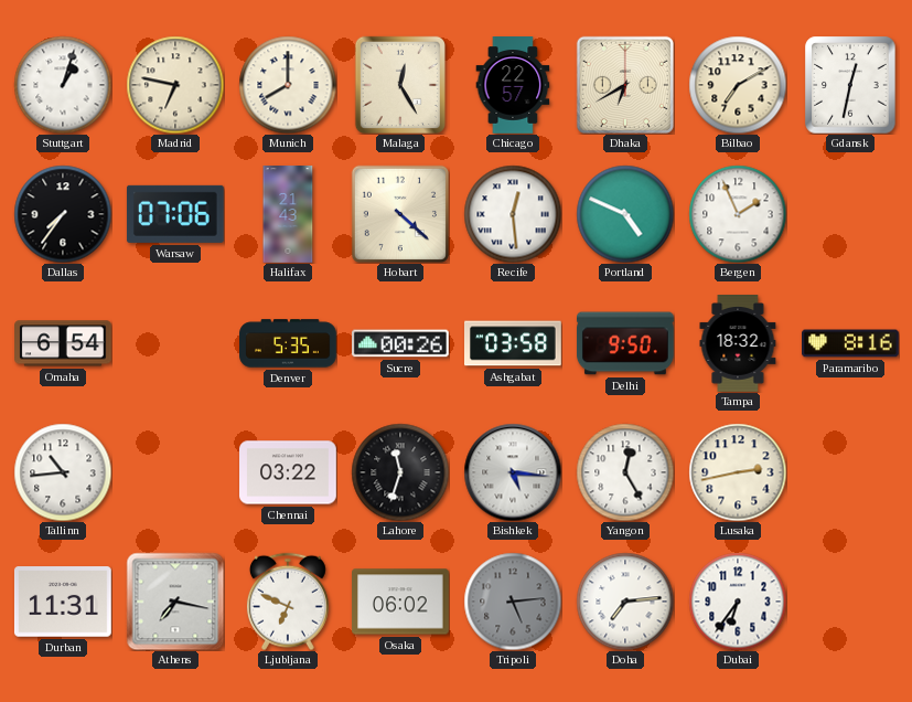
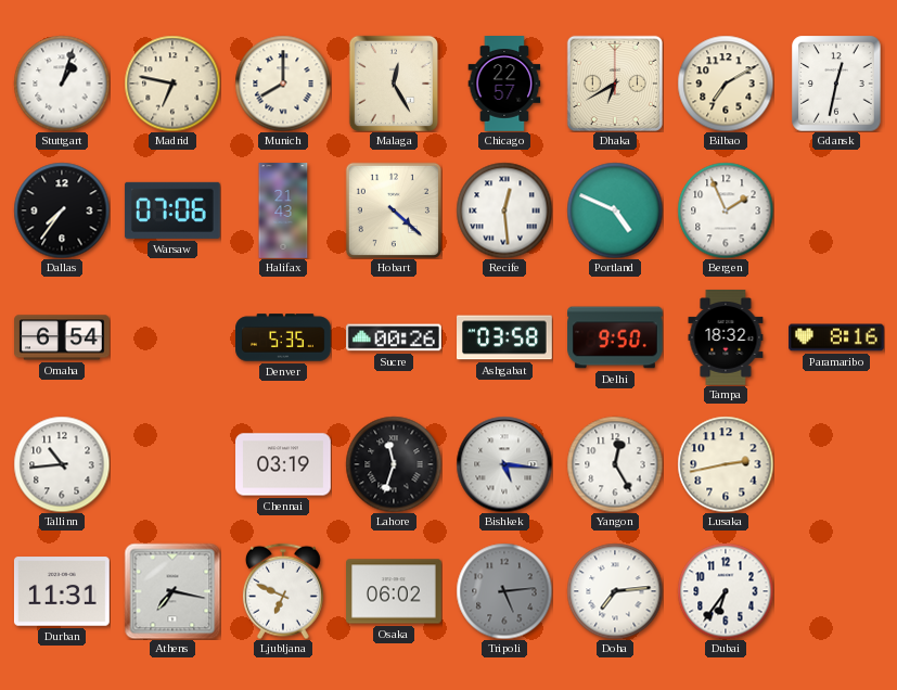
Chennai: 03:22 -> 03:19 (284, 464)
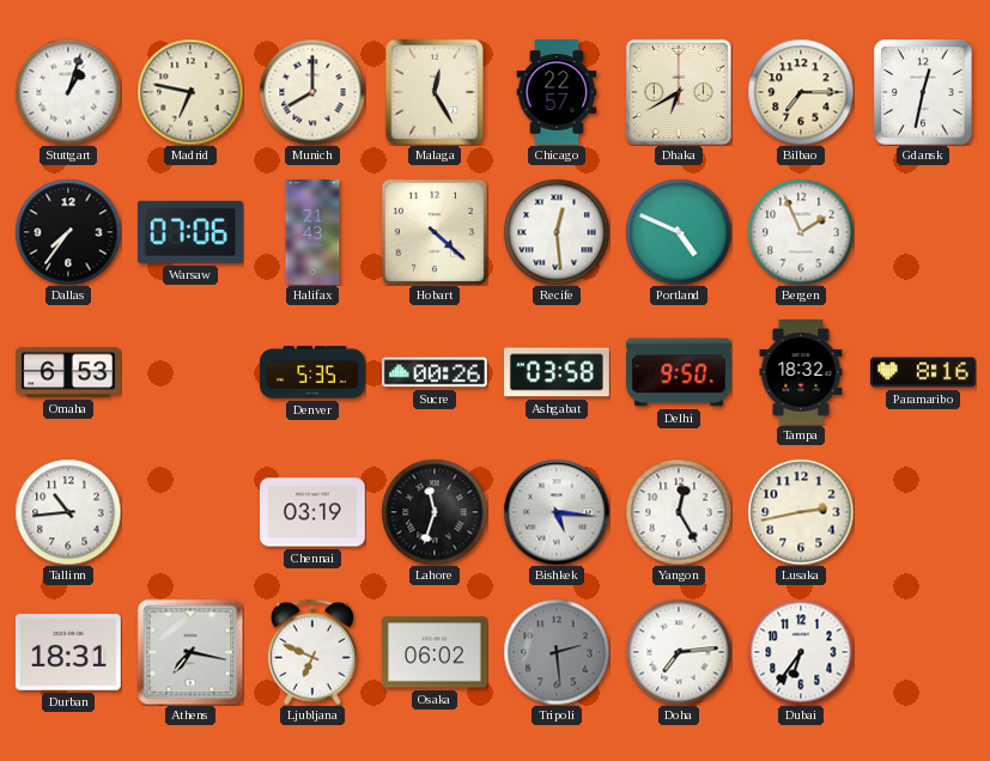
Bilbao: 7:10 -> 7:15 (801, 92)
Omaha: 6:54 -> 6:53 (69, 372)
Durban: 11:31 -> 18:31 (68, 652)
Tripoli: 5:14 -> 2:29 (557, 652)
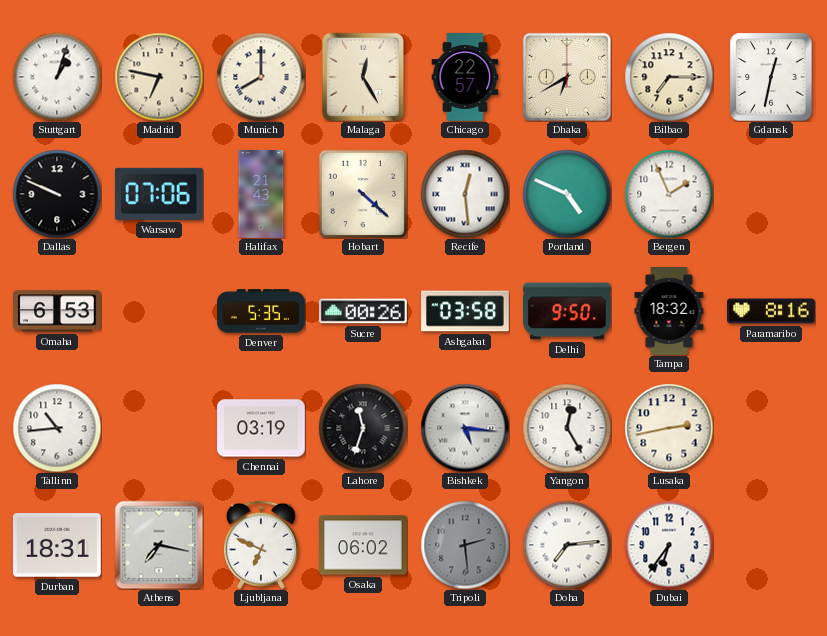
Dallas: 7:36 -> 9:49 (57, 194)
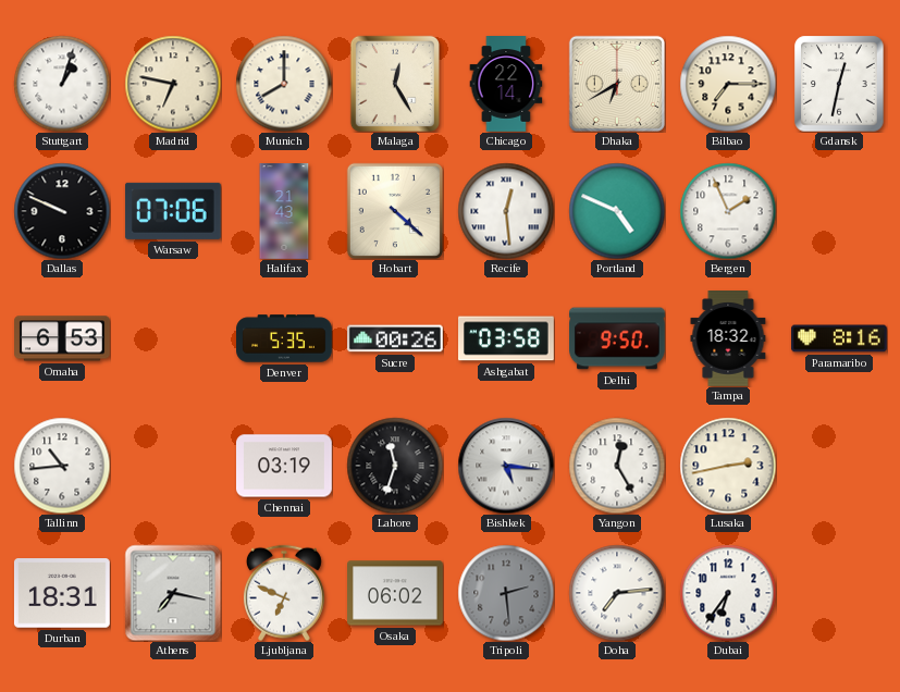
Chicago: 22:57 -> 22:14 (506, 84)
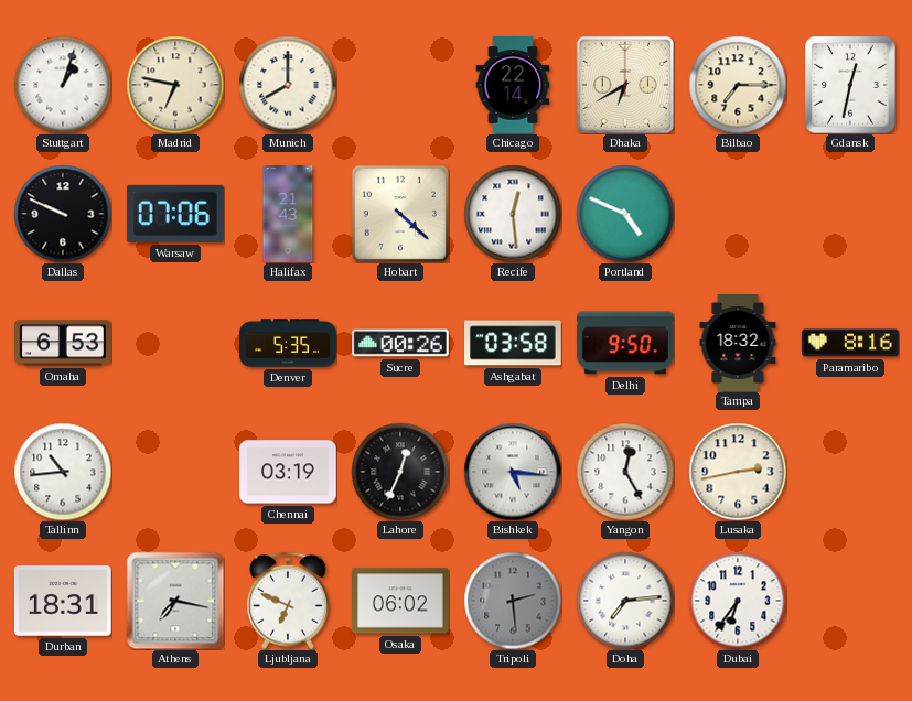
Malaga: 12:25 -> none (395, 84)
Bergen: 1:56 -> none (728, 211)
Lahore: 11:33 -> 12:34 (400, 472)
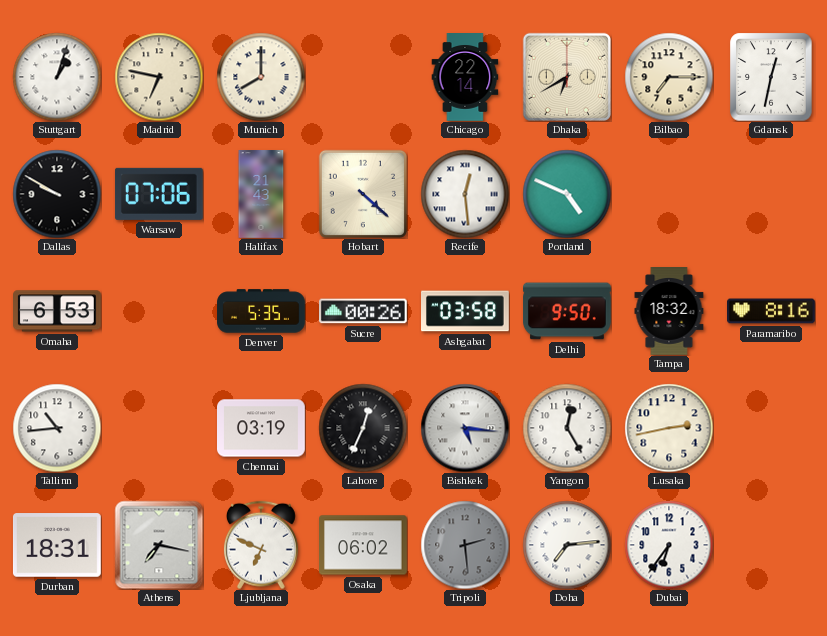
Dallas: 9:49 -> 9:50 (57, 194)
